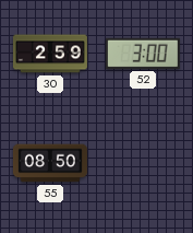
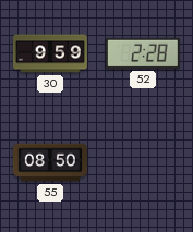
30: 2:59 -> 9:59 (50, 53)
52: 3:00 -> 2:28 (143, 53)
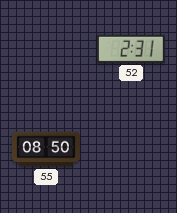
30: 9:59 -> none (50, 53)
52: 2:28 -> 2:31 (131, 49)
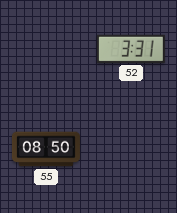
52: 2:31 -> 3:31 (131, 49)
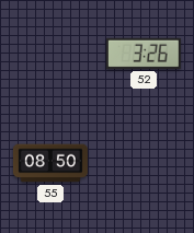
52: 3:31 -> 3:26 (144, 54)
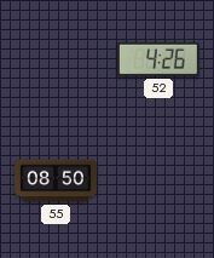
52: 3:26 -> 4:26 (158, 59)
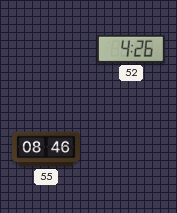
55: 08:50 -> 08:46 (46, 149)
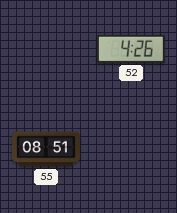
55: 08:46 -> 08:51 (46, 149)
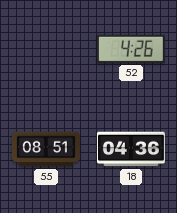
18: none -> 04:36 (131, 149)
